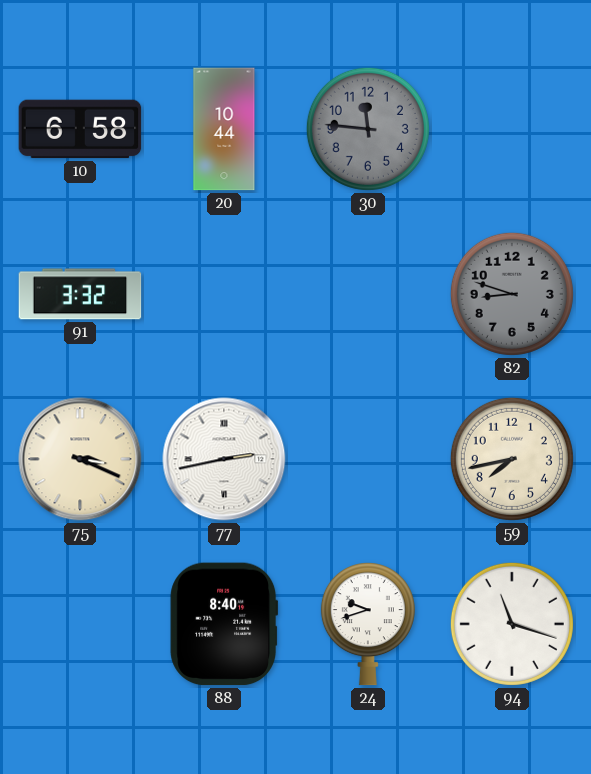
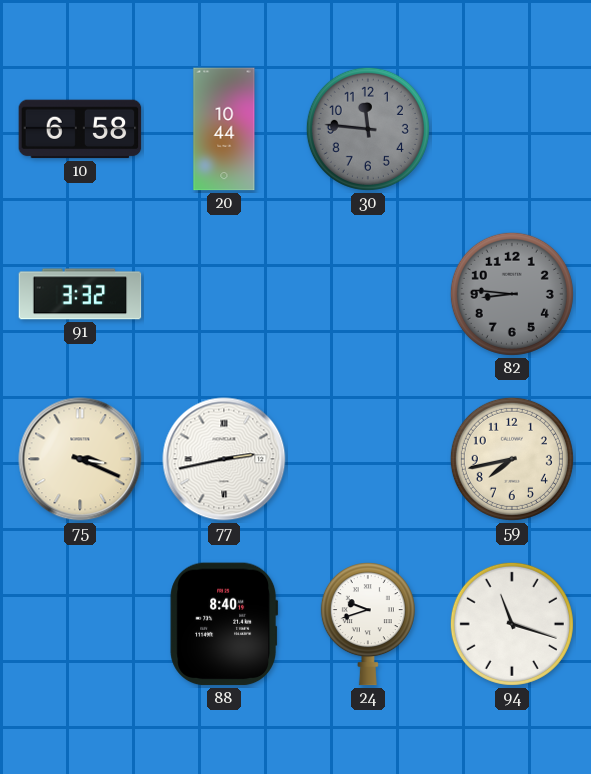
82: 8:48 -> 8:46 (512, 294)
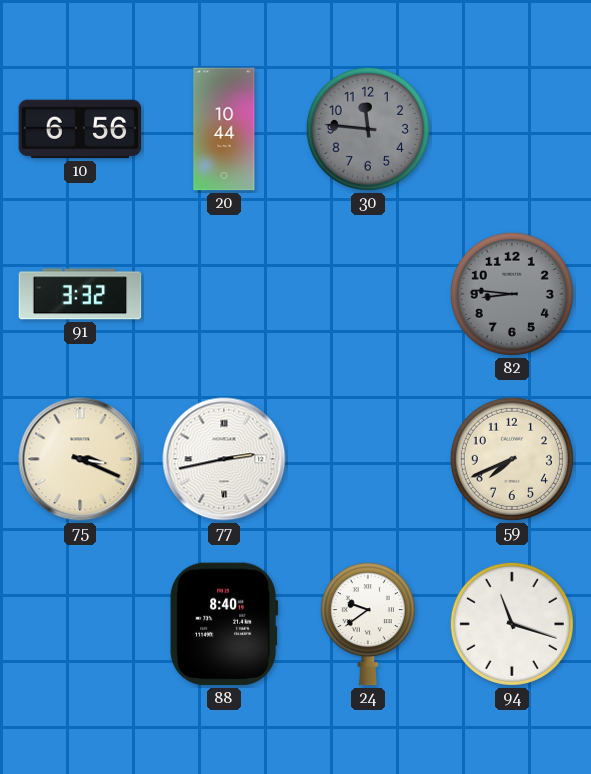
10: 6:58 -> 6:56 (80, 129)
59: 7:43 -> 7:41 (512, 459)
24: 9:42 -> 9:39 (368, 624)
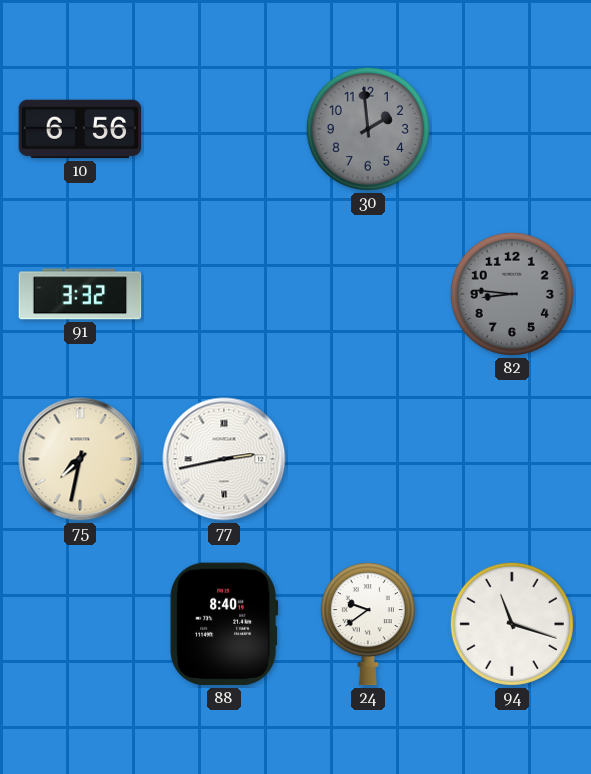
20: 10:44 -> none (224, 129)
30: 11:46 -> 1:59 (368, 129)
75: 3:19 -> 7:32 (80, 459)
59: 7:41 -> none (512, 459)
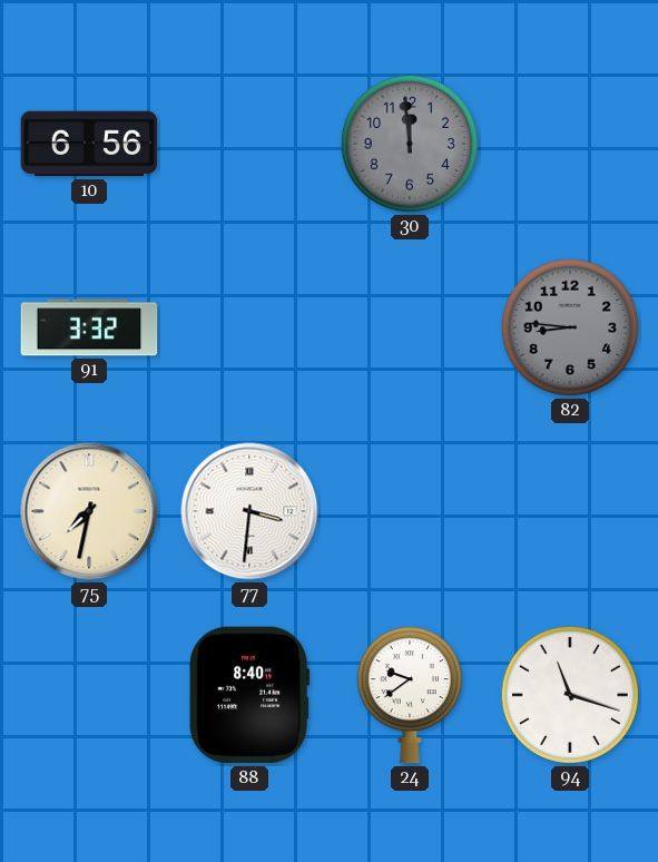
30: 1:59 -> 11:59 (410, 144)
77: 2:43 -> 3:31 (249, 511)
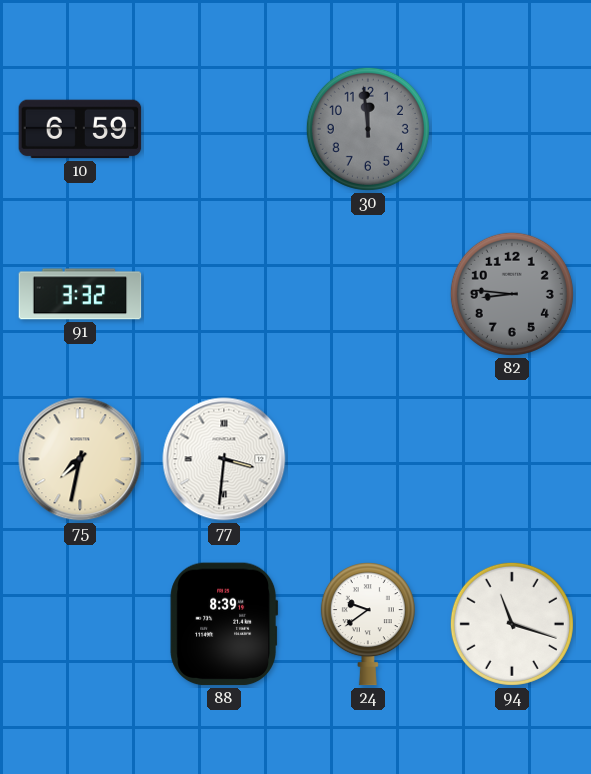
10: 6:56 -> 6:59 (80, 129)
88: 8:40 -> 8:39 (224, 624)
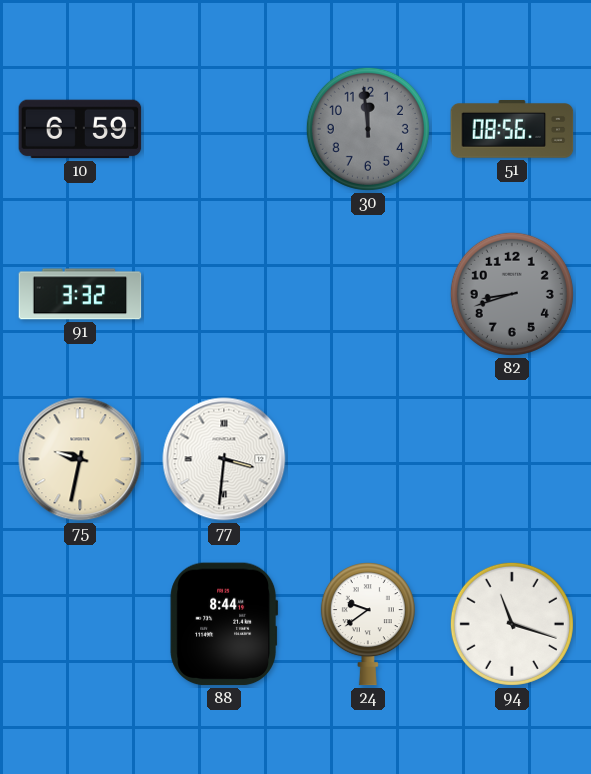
51: none -> 08:56 (512, 130)
82: 8:46 -> 8:42 (512, 294)
75: 7:32 -> 9:32 (80, 459)
88: 8:39 -> 8:44 (224, 624)
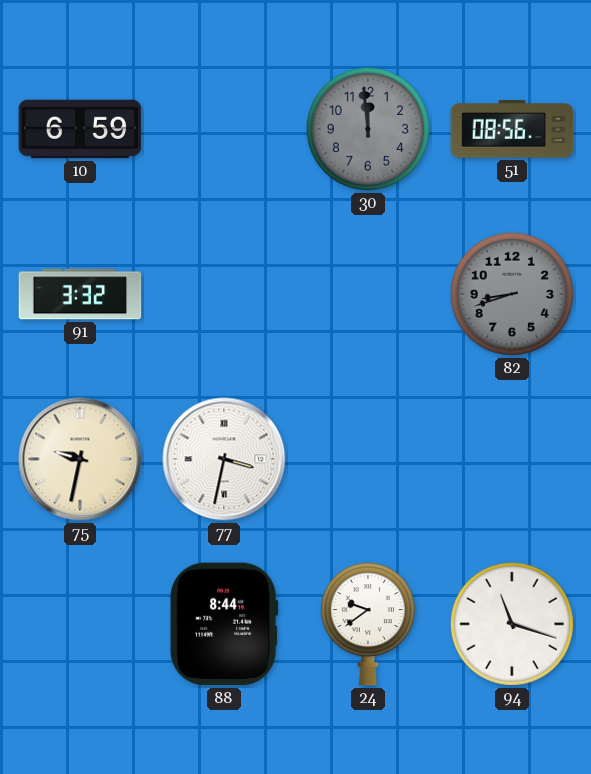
77: 3:31 -> 3:32 (224, 459)
